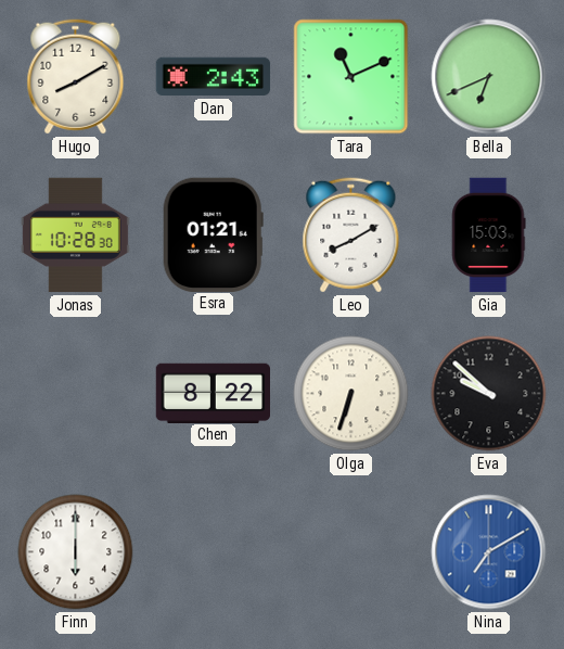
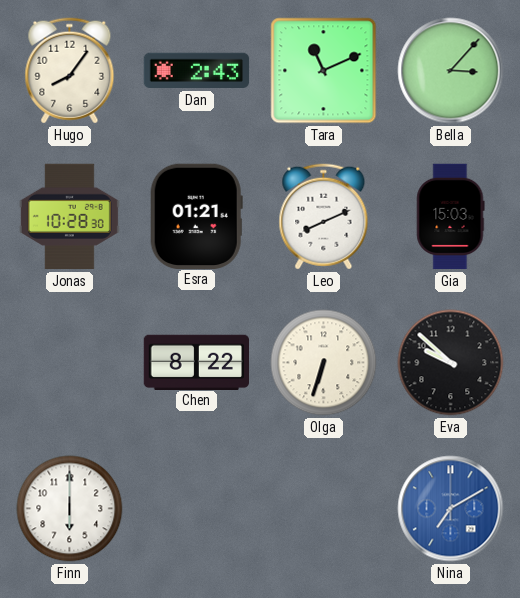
Hugo: 8:10 -> 8:06 (70, 71)
Bella: 6:41 -> 3:07 (451, 71)
Leo: 8:10 -> 8:11 (324, 217)
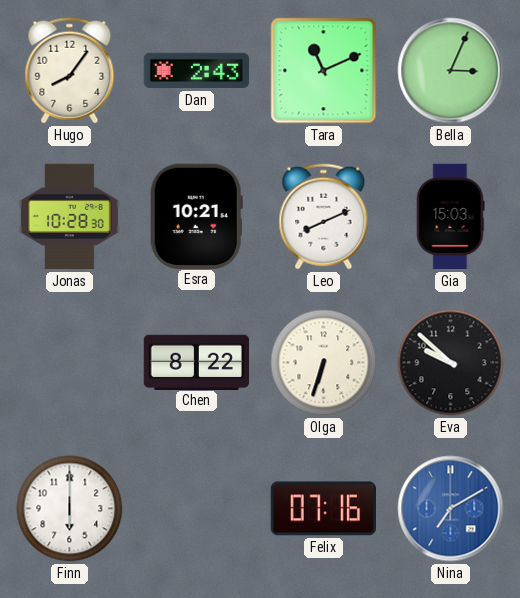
Bella: 3:07 -> 3:04 (451, 71)
Esra: 01:21 -> 10:21 (196, 216)
Felix: none -> 07:16 (323, 509)
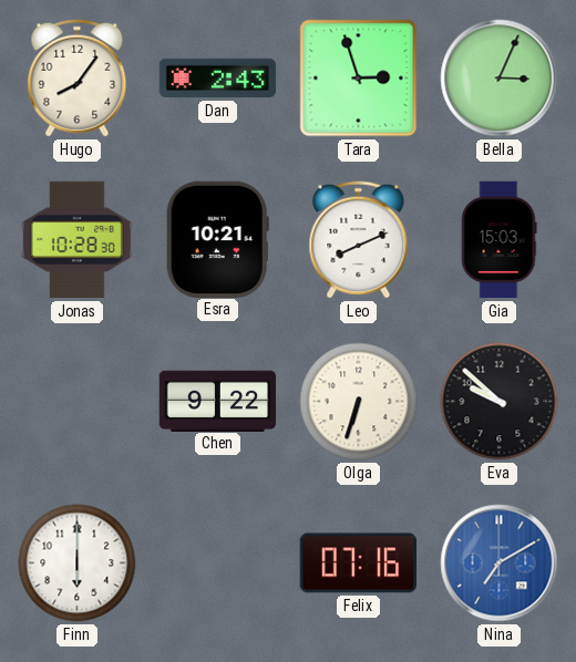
Tara: 11:11 -> 2:57 (359, 79)
Chen: 8:22 -> 9:22 (217, 401)
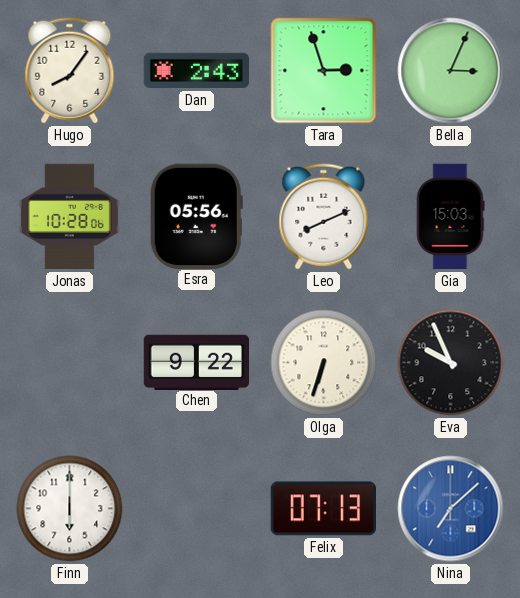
Jonas: 10:28:30 -> 10:28:06 (69, 217)
Esra: 10:21 -> 05:56 (196, 216)
Eva: 9:52 -> 9:56 (451, 363)
Felix: 07:16 -> 07:13 (323, 509)
Nina: 7:10 -> 7:08 (451, 509)
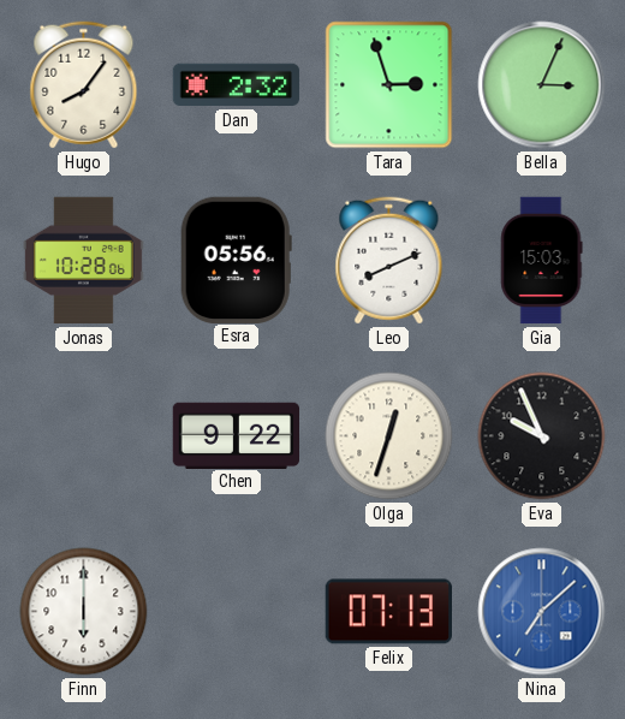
Dan: 2:43 -> 2:32 (237, 85)
Olga: 6:33 -> 12:33 (389, 436)
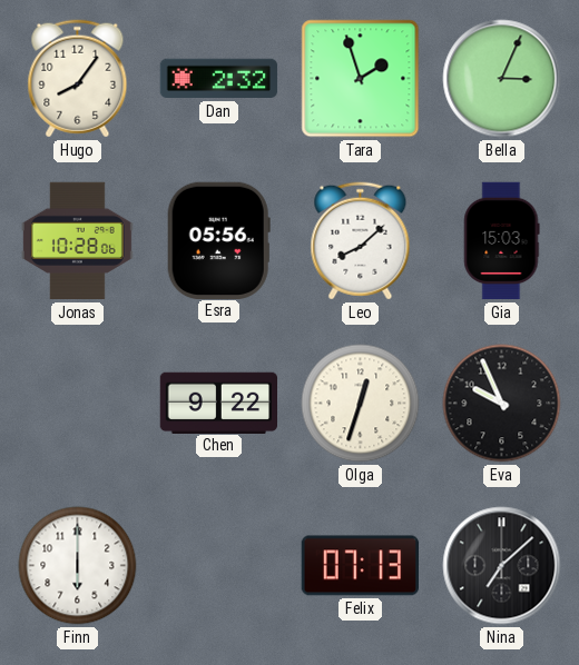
Tara: 2:57 -> 1:57 (361, 79)
Leo: 8:11 -> 8:08 (361, 241)
Nina dial: blue -> black (502, 566)
